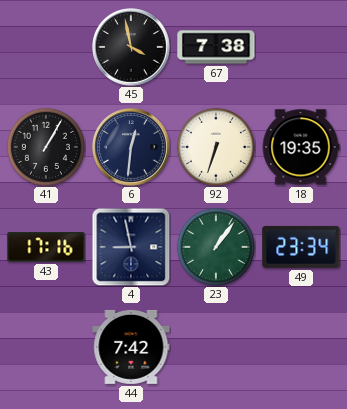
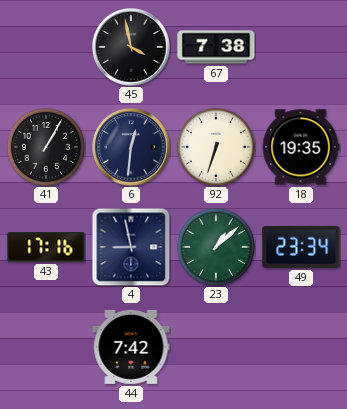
23: 1:06 -> 1:08 (216, 247)
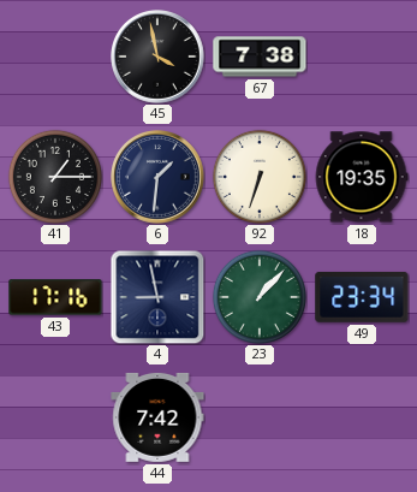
41: 1:05 -> 1:15 (55, 177)
6: 12:31 -> 1:31 (159, 178)
23: 1:08 -> 1:07 (260, 297)
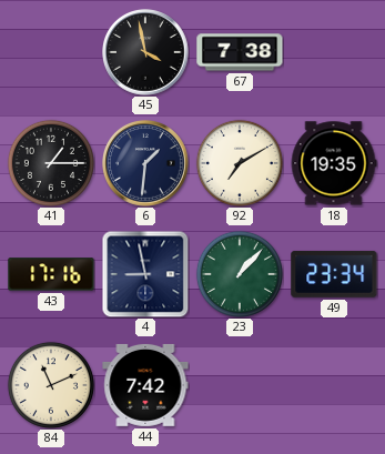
92: 6:33 -> 7:10 (240, 163)
84: none -> 11:11 (51, 385)
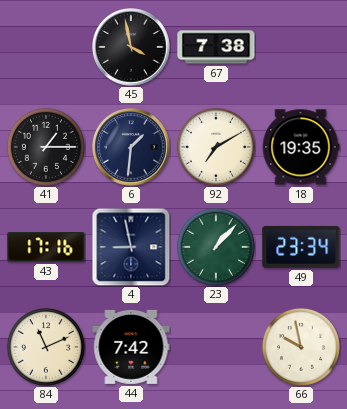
66: none -> 9:58 (301, 347)
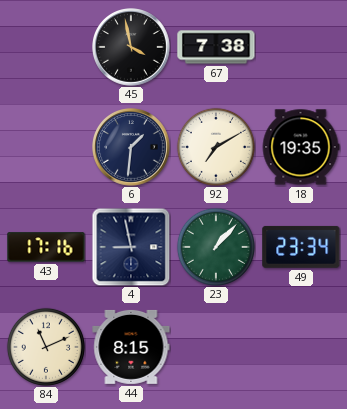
41: 1:15 -> none (46, 147)
44: 7:42 -> 8:15 (131, 347)
66: 9:58 -> none (301, 347)
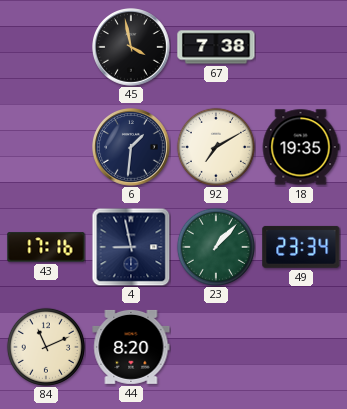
44: 8:15 -> 8:20 (131, 347)
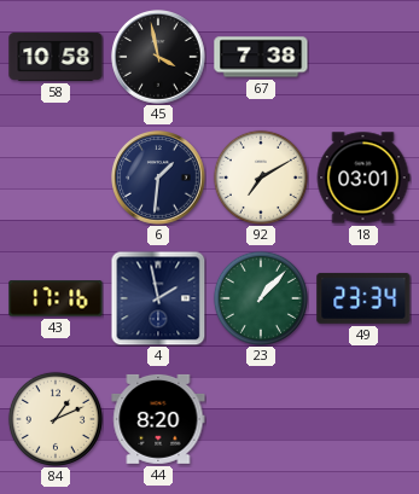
58: none -> 10:58 (56, 57)
18: 19:35 -> 03:01 (363, 178)
4: 8:58 -> 1:58 (158, 298)
84: 11:11 -> 1:11 (56, 419)
